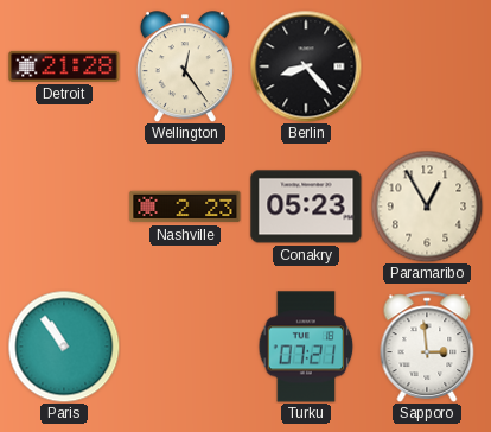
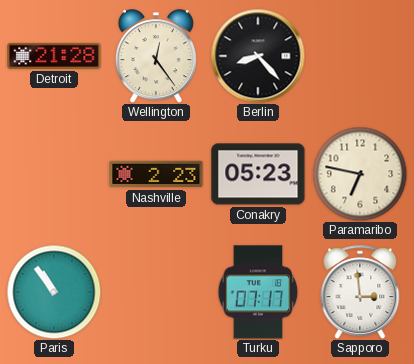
Paramaribo: 12:55 -> 6:47 (360, 174)
Turku: 07:21 -> 07:17 (258, 292)
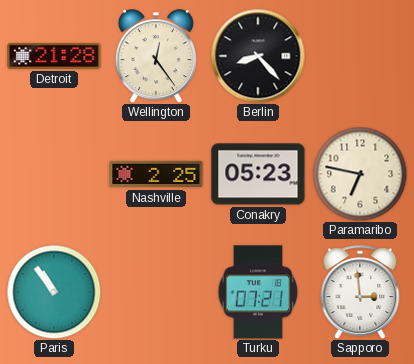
Nashville: 2:23 -> 2:25 (156, 174)
Turku: 07:17 -> 07:21 (258, 292)
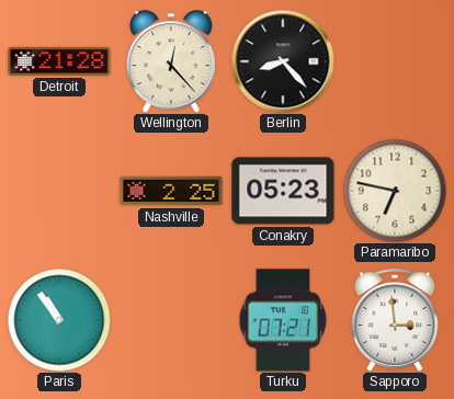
Wellington: 12:24 -> 12:23 (171, 61)
